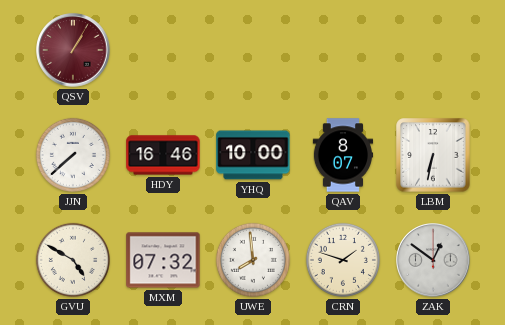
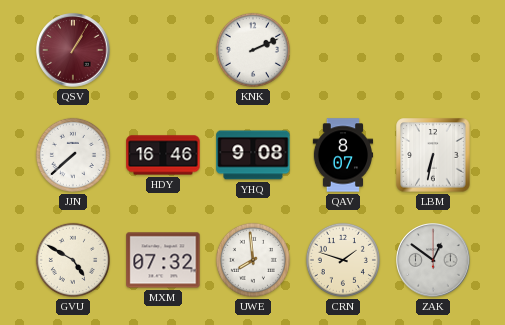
KNK: none -> 2:11 (253, 50)
YHQ: 10:00 -> 9:08 (253, 155)
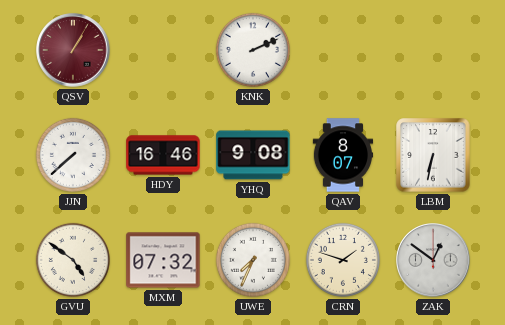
GVU: 4:50 -> 4:51 (73, 260)
UWE: 7:59 -> 7:34 (253, 260)
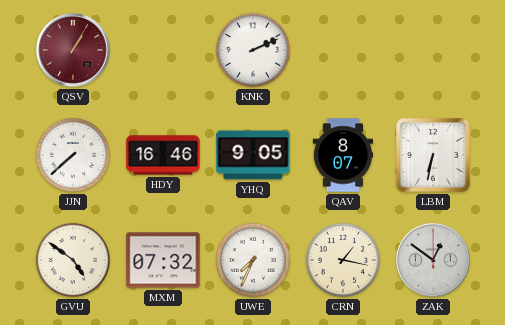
YHQ: 9:08 -> 9:05 (253, 155)
CRN: 1:48 -> 1:17 (343, 260)
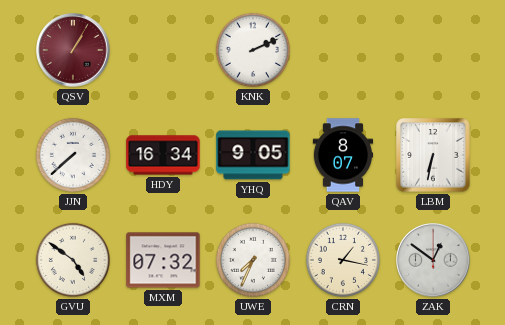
HDY: 16:46 -> 16:34 (163, 155)
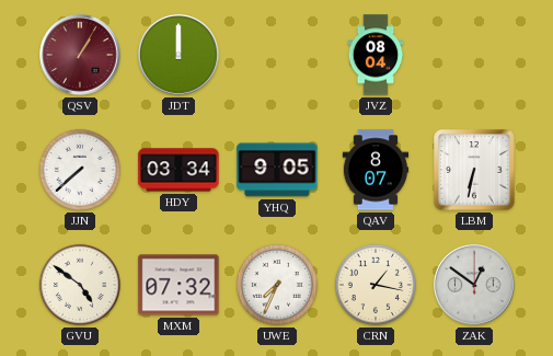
JDT: none -> 12:00 (178, 55)
KNK: 2:11 -> none (253, 50)
JVZ: none -> 08:04 (376, 55)
HDY: 16:34 -> 03:34 (178, 170)
